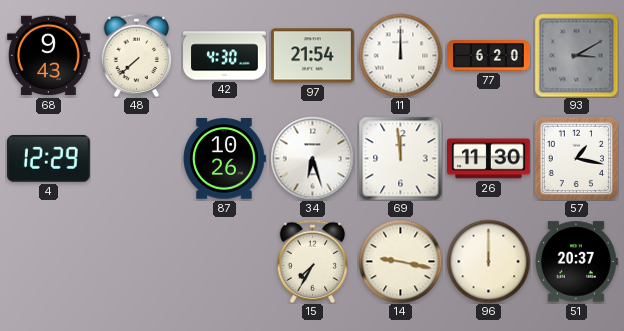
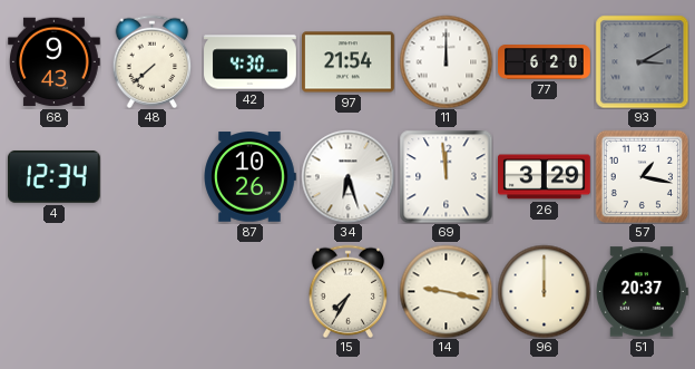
4: 12:29 -> 12:34 (53, 176)
26: 11:30 -> 3:29 (545, 177)
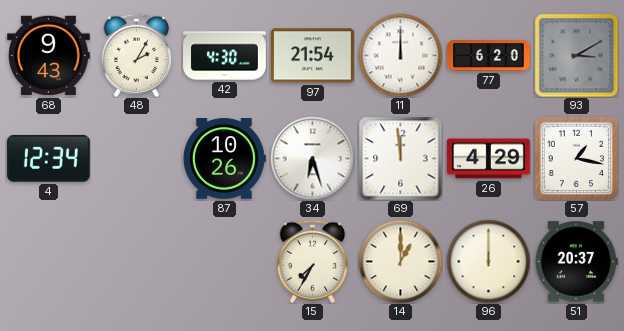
48: 7:38 -> 2:05 (137, 55)
26: 3:29 -> 4:29 (489, 159)
14: 9:17 -> 1:00 (400, 261)
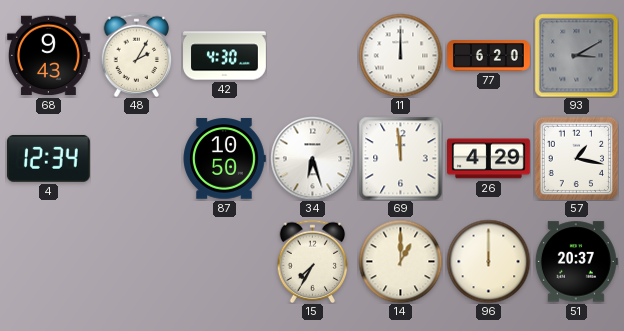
97: 21:54 -> none (313, 56)
87: 10:26 -> 10:50 (224, 159)
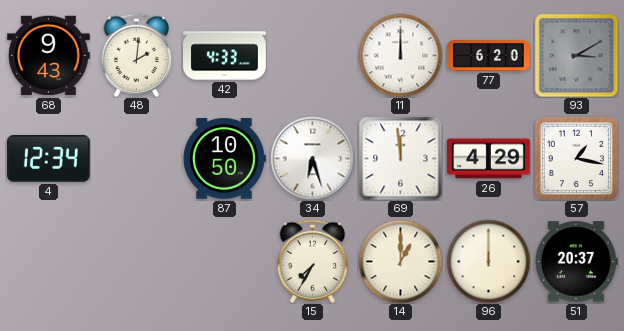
48: 2:05 -> 2:01 (137, 55)
42: 4:30 -> 4:33 (225, 56)
